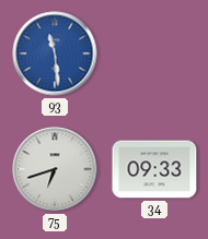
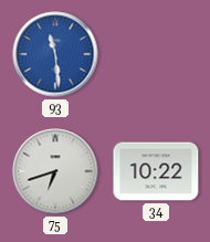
34: 09:33 -> 10:22 (156, 171)
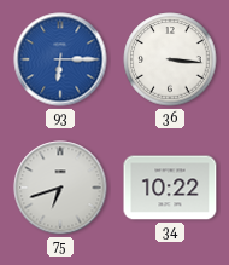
93: 11:29 -> 6:15 (60, 59)
36: none -> 3:16 (170, 59)
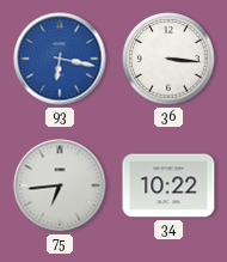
93: 6:15 -> 6:17 (60, 59)
75: 6:42 -> 6:44 (60, 185)
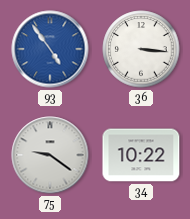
93: 6:17 -> 4:54 (50, 49)
75: 6:44 -> 9:21 (50, 155)
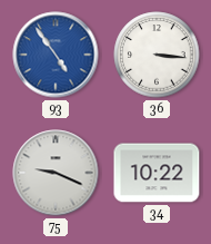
75: 9:21 -> 9:19 (56, 173)
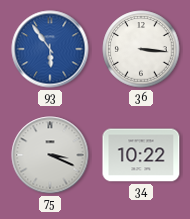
93: 4:54 -> 5:54 (50, 49)
75: 9:19 -> 3:19 (50, 155)
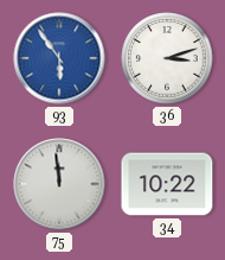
36: 3:16 -> 3:12 (167, 58)
75: 3:19 -> 11:59 (59, 184)
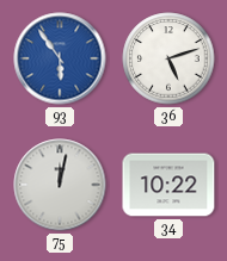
36: 3:12 -> 5:12 (168, 58)
75: 11:59 -> 12:02 (60, 185)
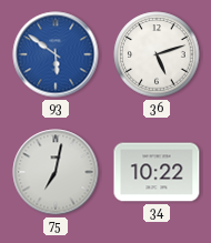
93: 5:54 -> 5:51 (56, 54)
75: 12:02 -> 7:02 (56, 172)
